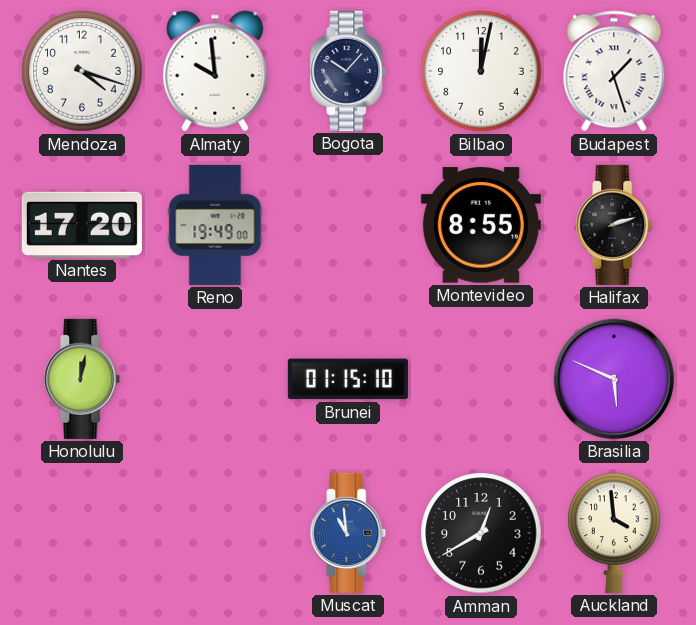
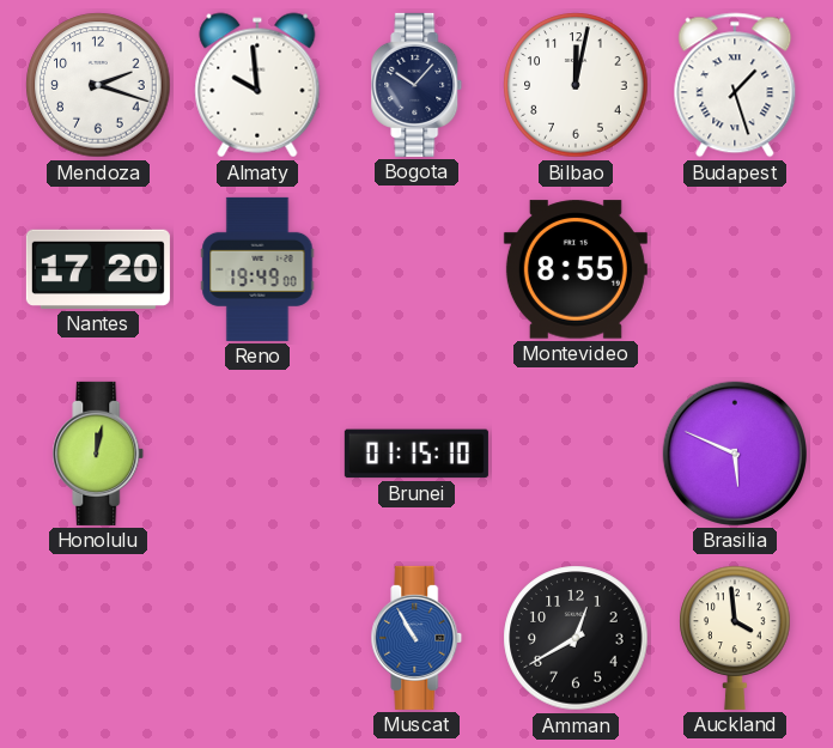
Mendoza: 4:18 -> 2:18 (98, 85)
Halifax: 2:12 -> none (614, 225)
Muscat: 10:59 -> 10:55 (416, 638)
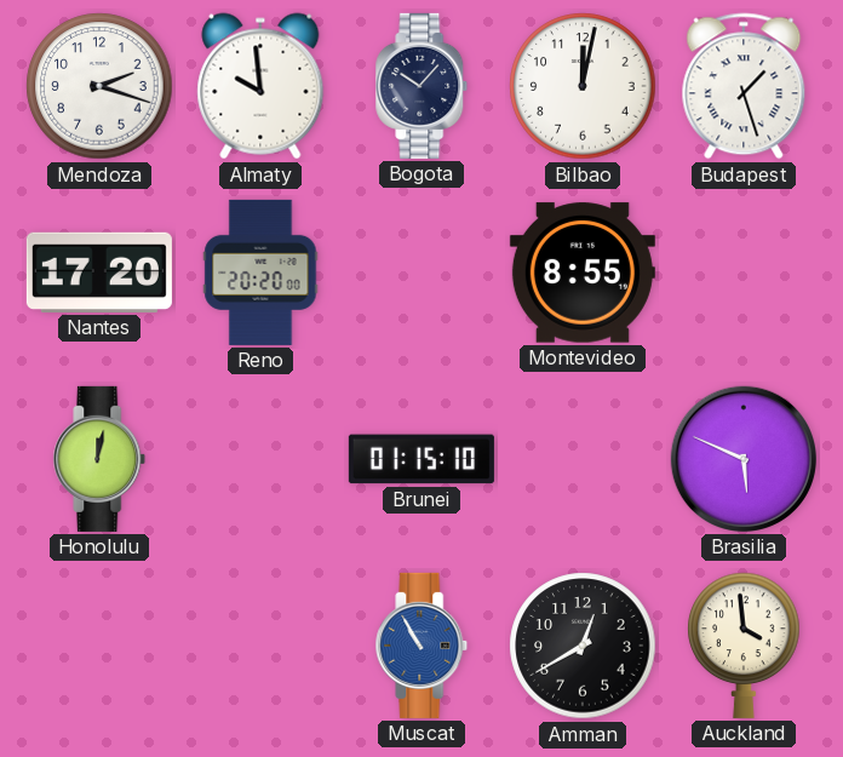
Reno: 19:49 -> 20:20 (260, 273)
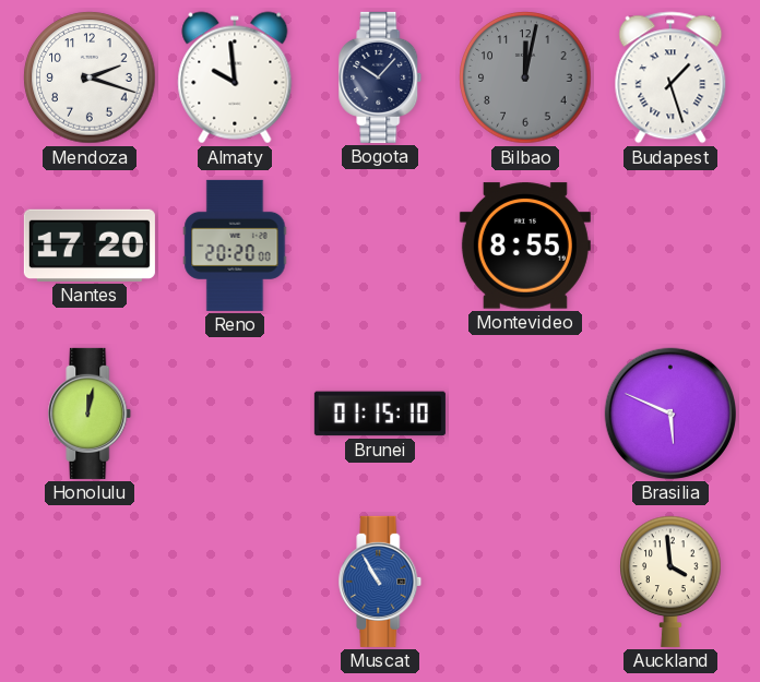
Bilbao dial: white -> grey (525, 77)
Amman: 12:40 -> none (583, 646)
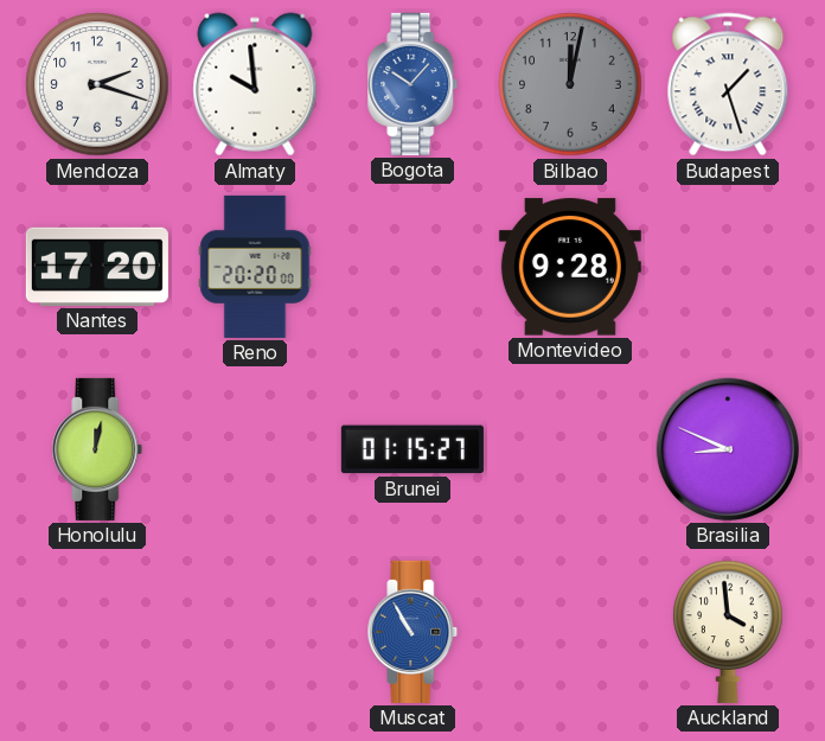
Bogota dial: navy -> blue (412, 84)
Montevideo: 8:55 -> 9:28 (570, 267)
Brunei: 01:15:10 -> 01:15:27 (412, 449)
Brasilia: 5:49 -> 8:49 (728, 449)
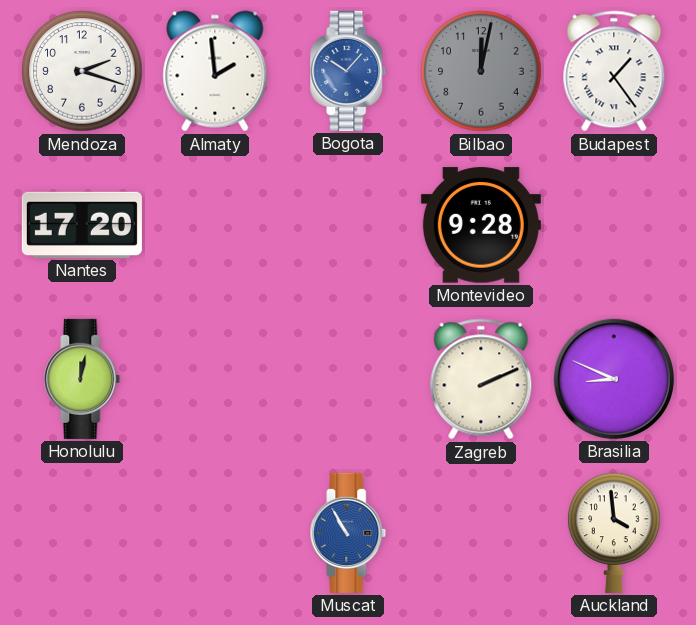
Almaty: 9:59 -> 1:59 (215, 71)
Budapest: 1:27 -> 1:24 (614, 71)
Reno: 20:20 -> none (255, 267)
Brunei: 01:15 -> none (412, 449)
Zagreb: none -> 2:11 (481, 379)
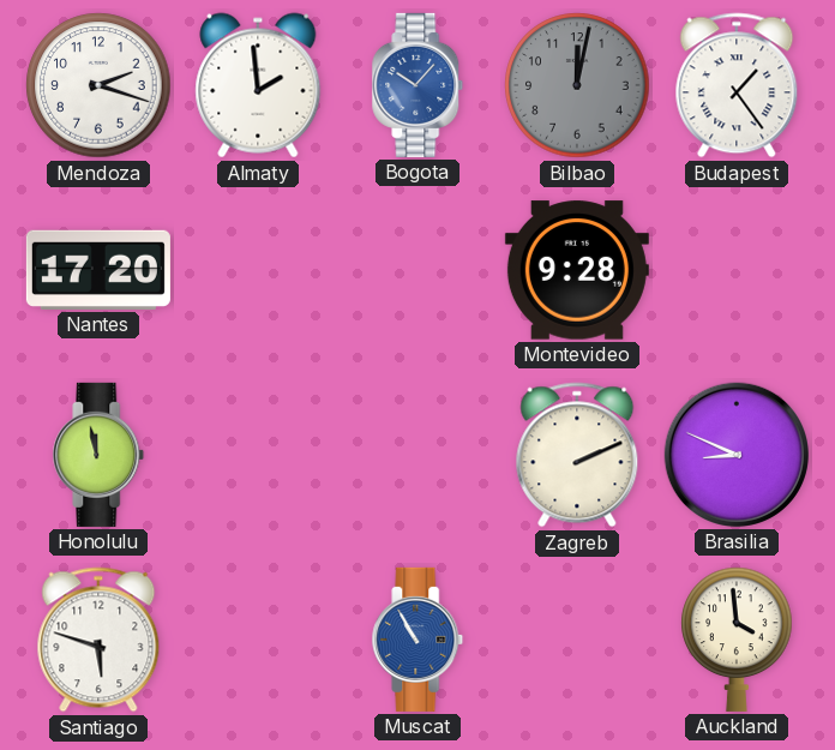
Honolulu: 12:02 -> 11:58 (98, 455)
Santiago: none -> 5:48 (98, 640)
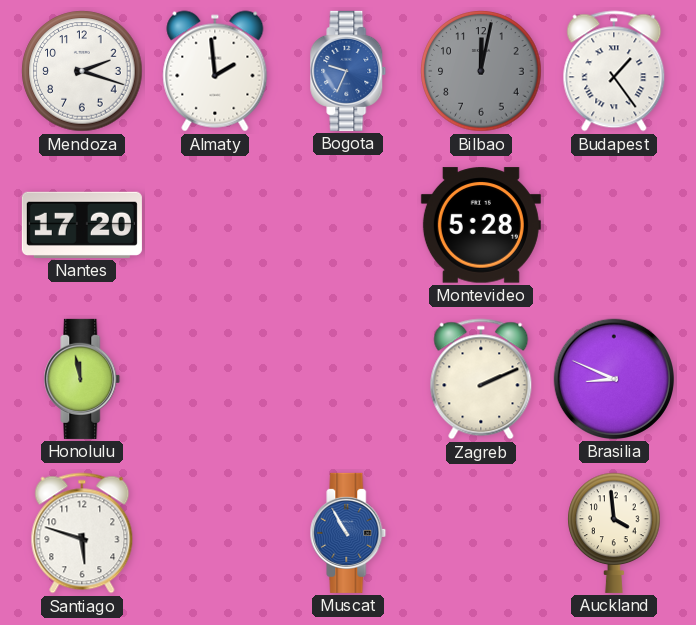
Bogota: 10:07 -> 9:34 (348, 71)
Montevideo: 9:28 -> 5:28 (481, 225)
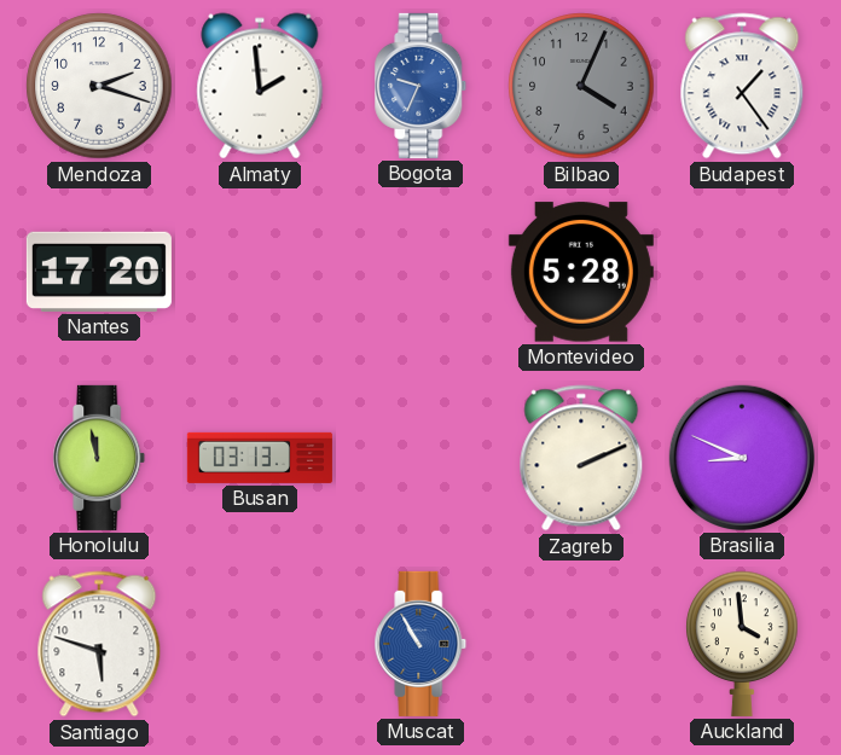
Bilbao: 12:02 -> 4:04 (581, 86)
Busan: none -> 03:13 (260, 458)
